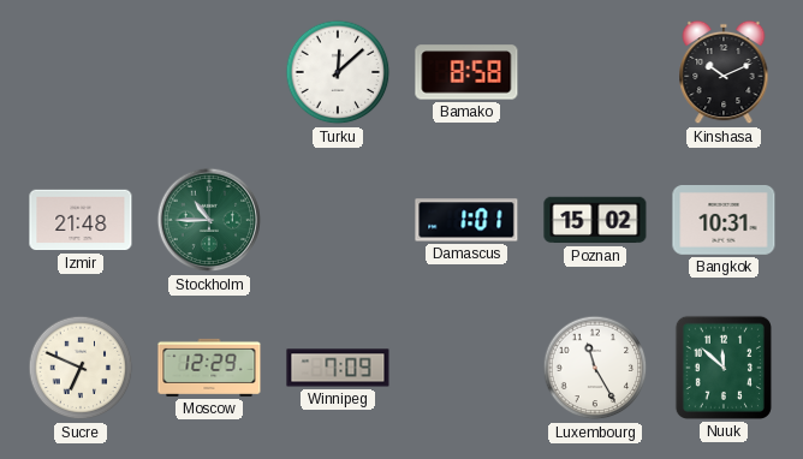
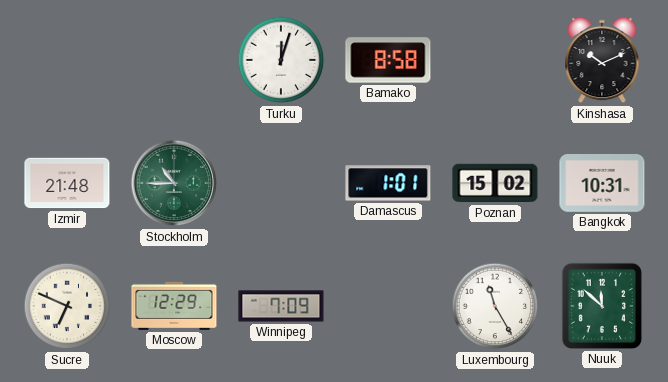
Turku: 12:08 -> 12:03 (281, 60)
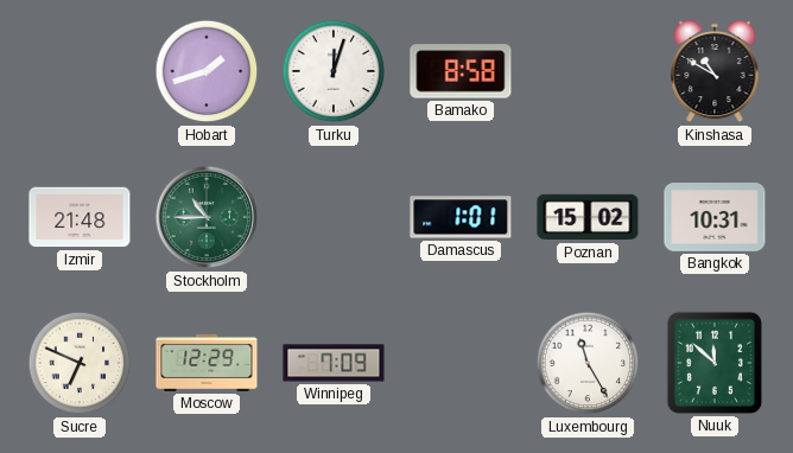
Hobart: none -> 1:42 (207, 71)
Kinshasa: 10:11 -> 10:50 (715, 71)
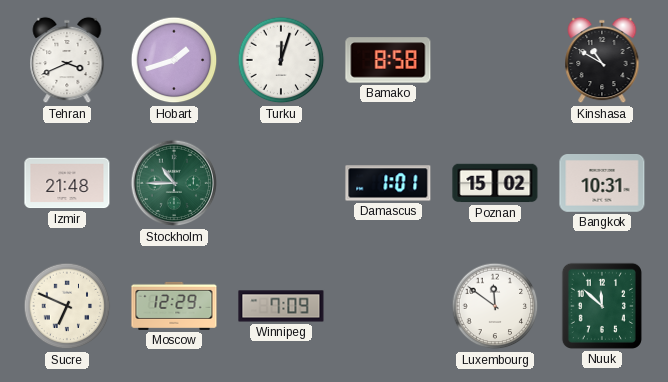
Tehran: none -> 3:41 (67, 60)
Luxembourg: 11:25 -> 11:51 (495, 306)
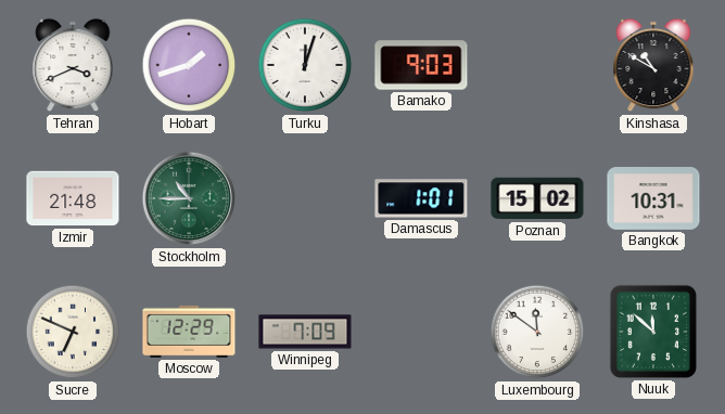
Bamako: 8:58 -> 9:03 (421, 65)
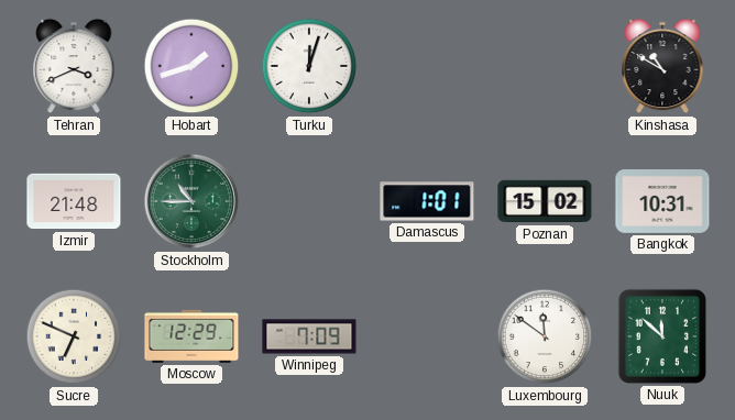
Bamako: 9:03 -> none (421, 65)
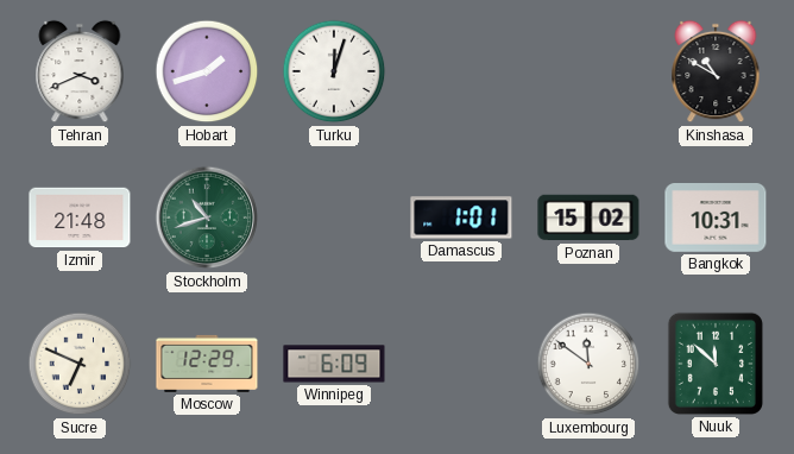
Stockholm: 10:45 -> 10:42 (207, 217)
Winnipeg: 7:09 -> 6:09 (334, 364)
